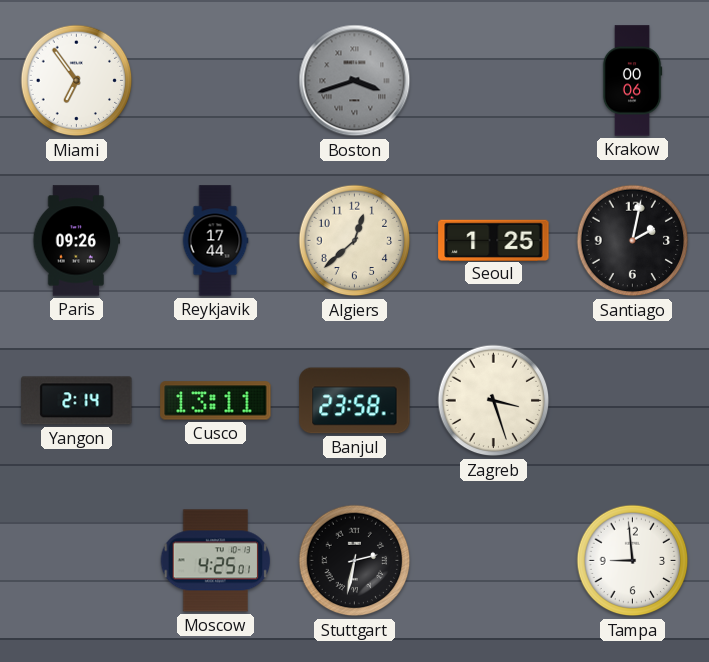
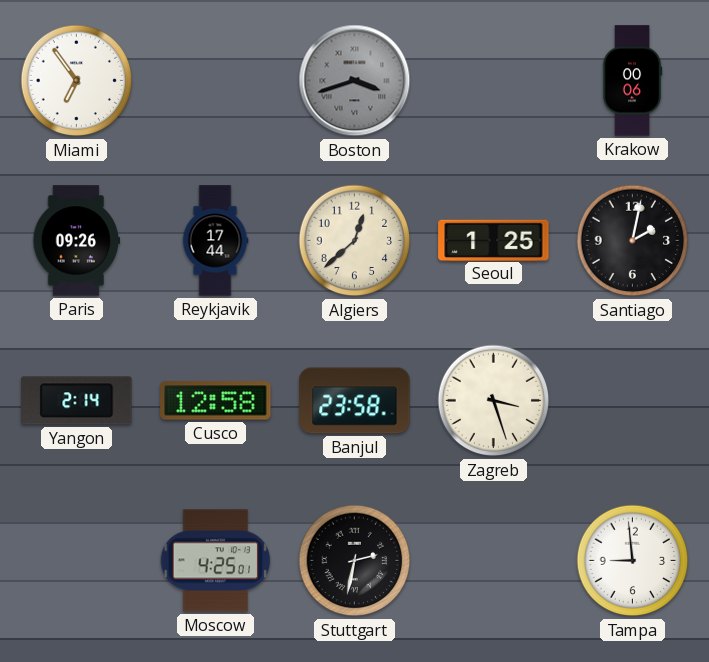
Cusco: 13:11 -> 12:58 (216, 401)
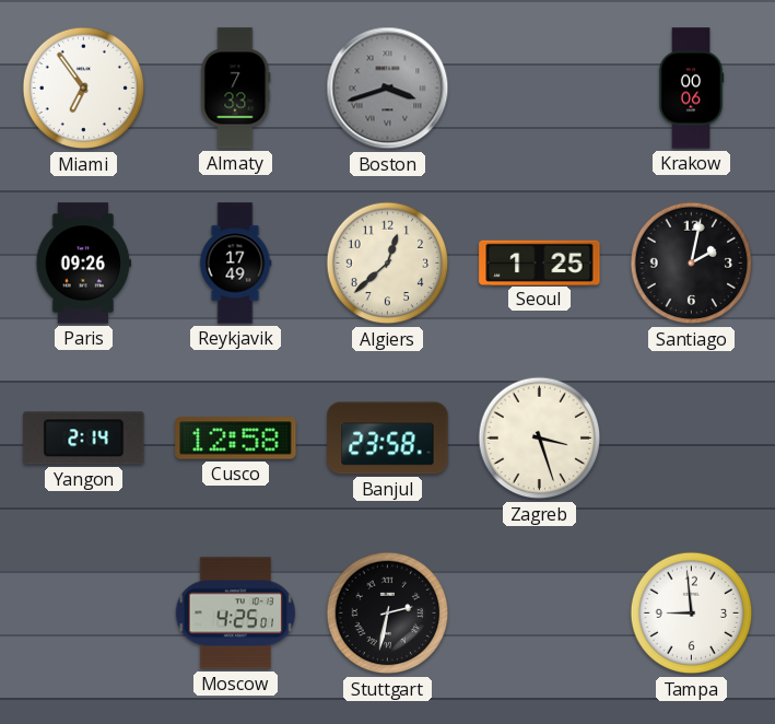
Almaty: none -> 7:33 (236, 89)
Reykjavik: 17:44 -> 17:49 (235, 264)
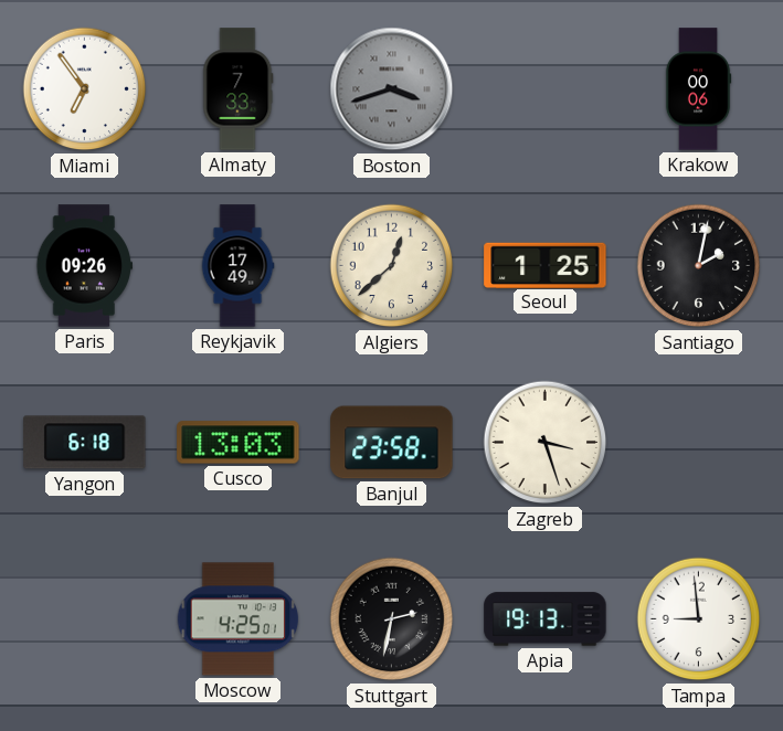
Yangon: 2:14 -> 6:18 (85, 443)
Cusco: 12:58 -> 13:03 (239, 443)
Apia: none -> 19:13 (546, 619)
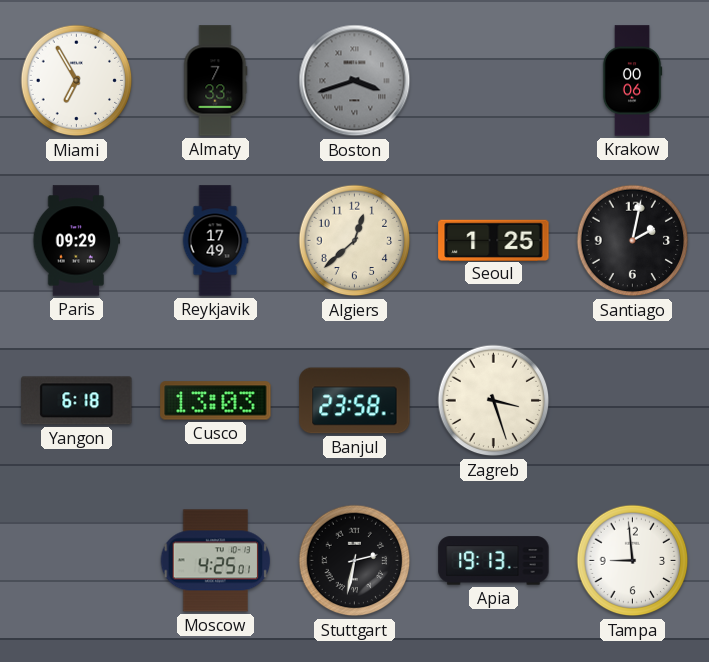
Miami: 6:54 -> 6:55 (77, 81)
Paris: 09:26 -> 09:29 (77, 241)
